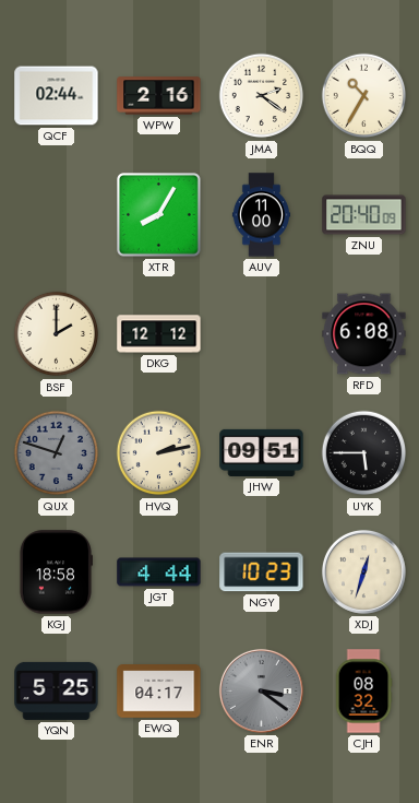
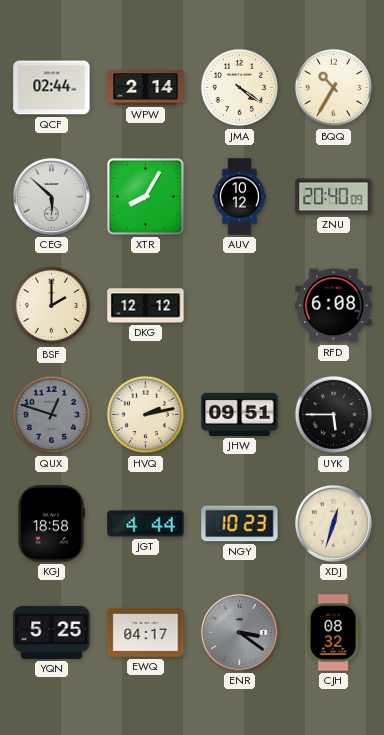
WPW: 2:16 -> 2:14 (146, 88)
JMA: 2:21 -> 4:21 (240, 88)
CEG: none -> 5:52 (51, 196)
AUV: 11:00 -> 10:12 (239, 197)
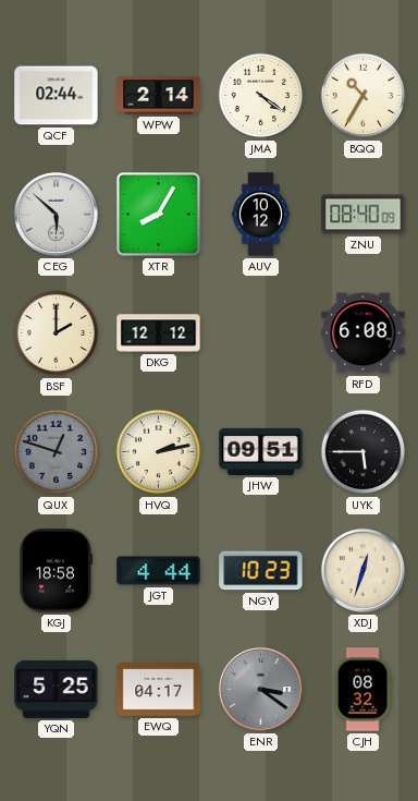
ZNU: 20:40 -> 08:40 (364, 215)
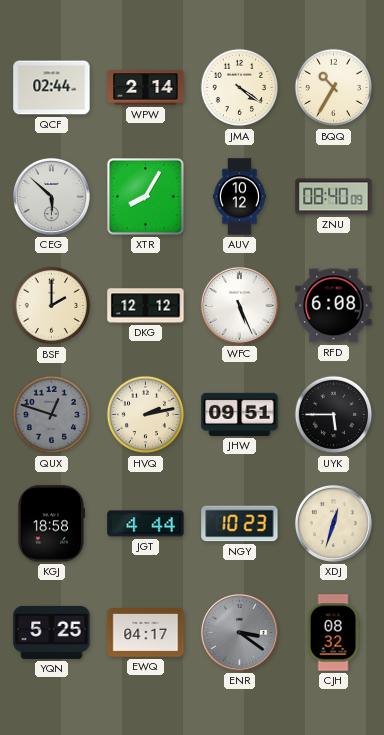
WFC: none -> 5:26 (239, 305)
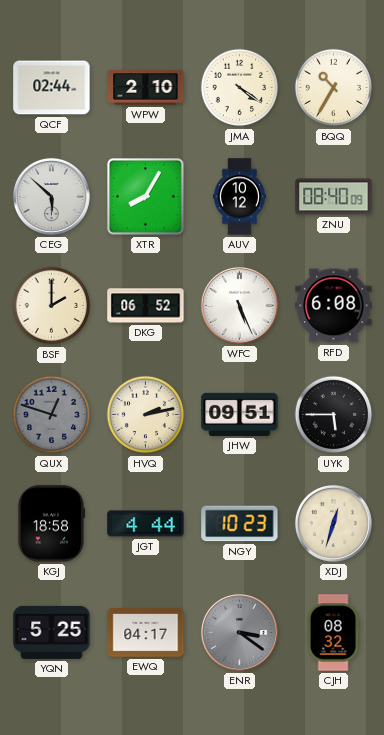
WPW: 2:14 -> 2:10 (146, 88)
DKG: 12:12 -> 06:52 (146, 306)
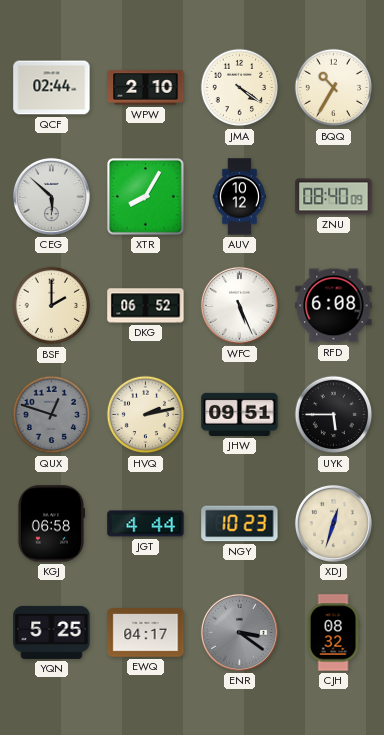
KGJ: 18:58 -> 06:58 (50, 524)
